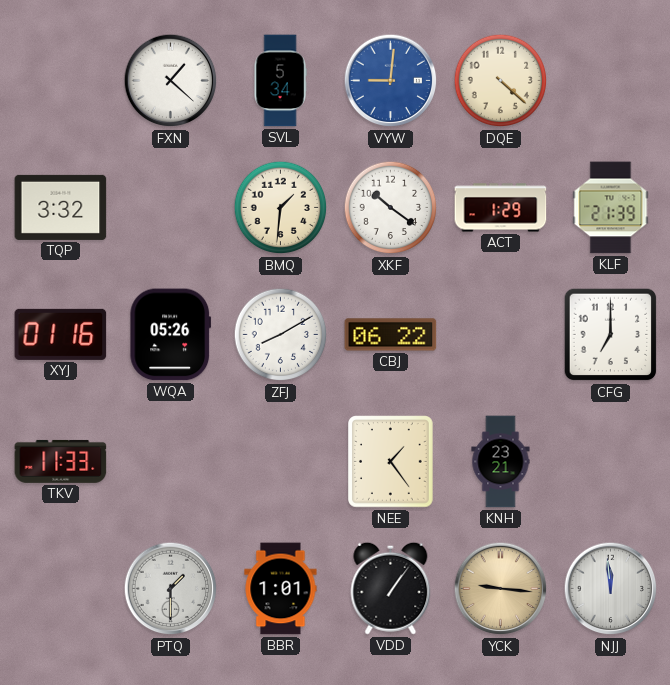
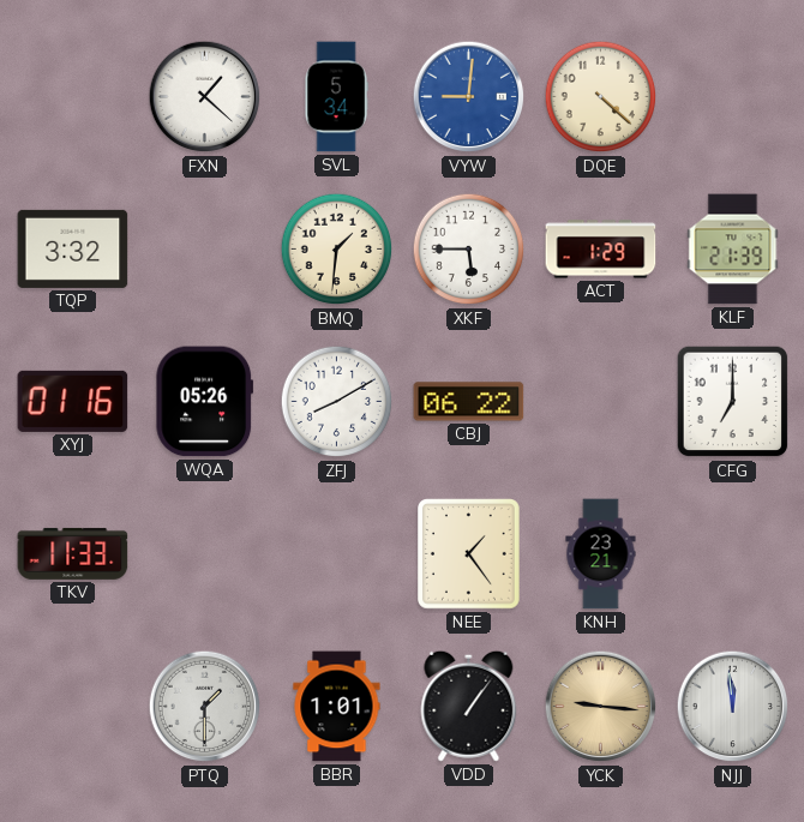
XKF: 10:21 -> 5:45 (469, 250)
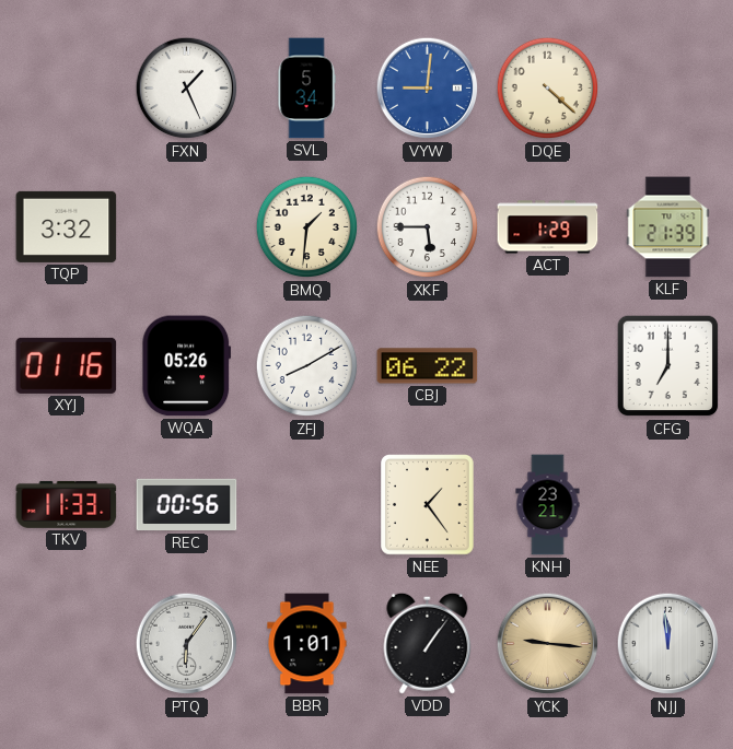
FXN: 1:22 -> 1:26 (187, 89)
REC: none -> 00:56 (187, 505)
PTQ: 1:30 -> 6:06 (187, 644)
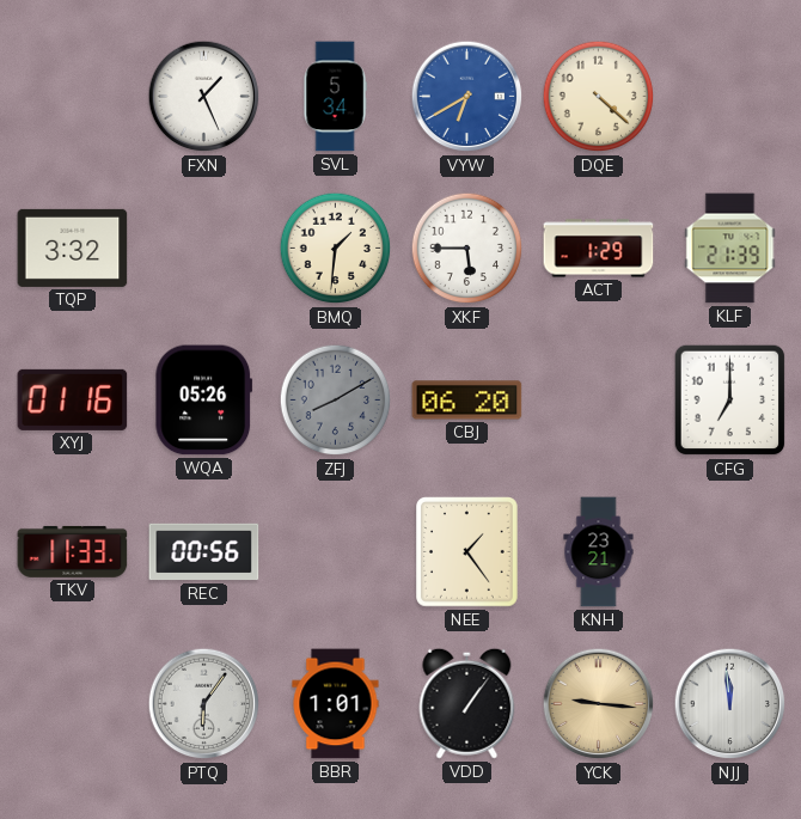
VYW: 9:01 -> 6:40 (467, 97)
ZFJ dial: white -> grey (336, 401)
CBJ: 06:22 -> 06:20 (467, 401)
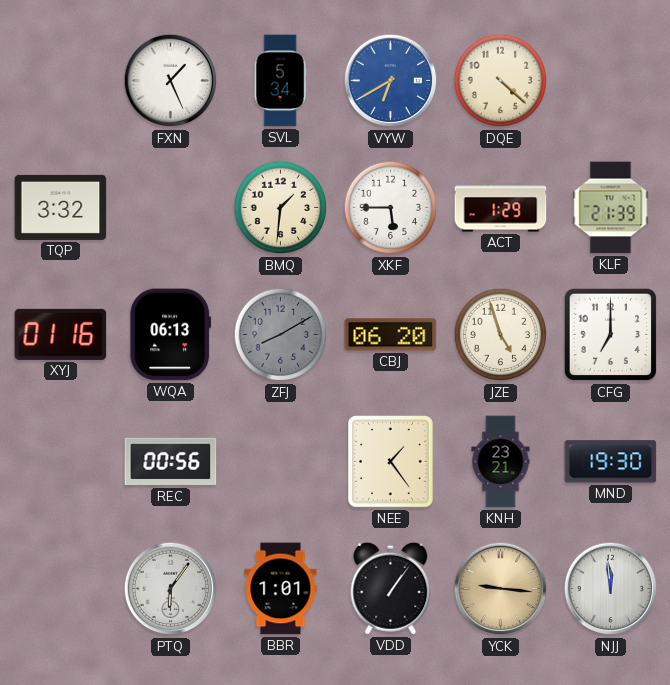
WQA: 05:26 -> 06:13 (171, 335)
JZE: none -> 4:57 (501, 335)
TKV: 11:33 -> none (73, 551)
MND: none -> 19:30 (611, 462)
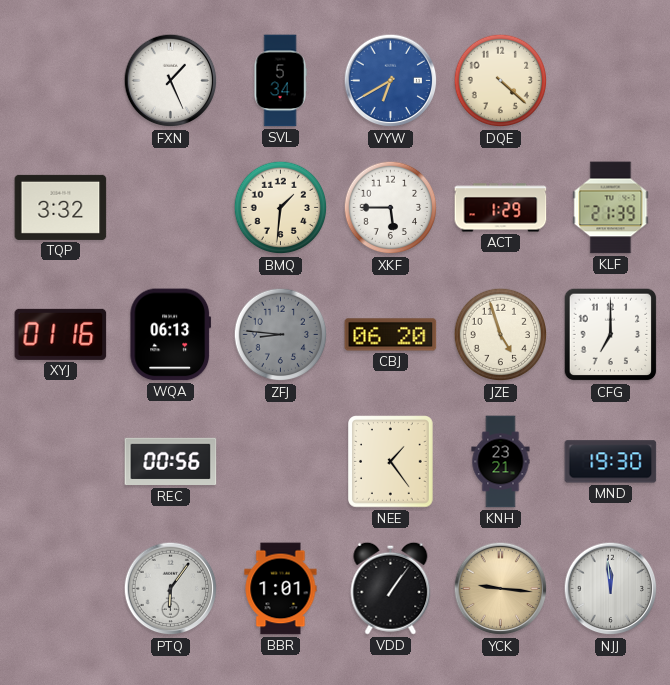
ZFJ: 8:10 -> 8:46 (281, 335)
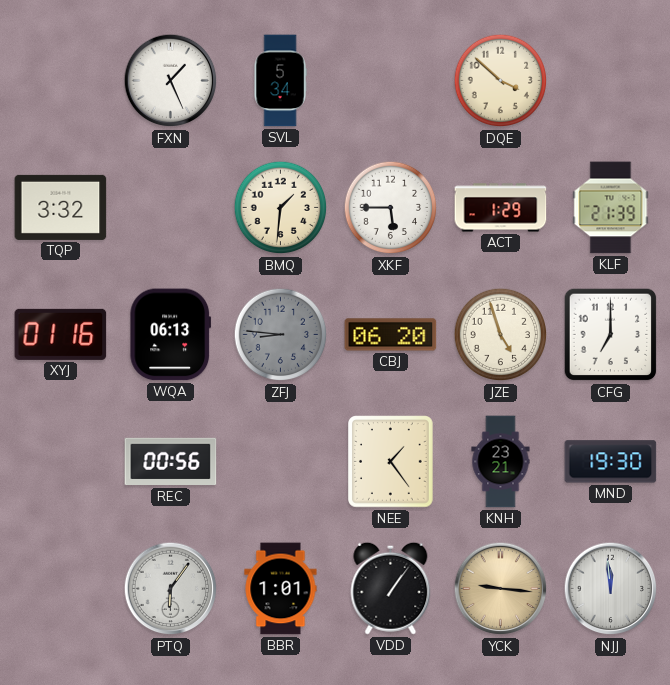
VYW: 6:40 -> none (391, 81)
DQE: 4:22 -> 3:52 (501, 81)
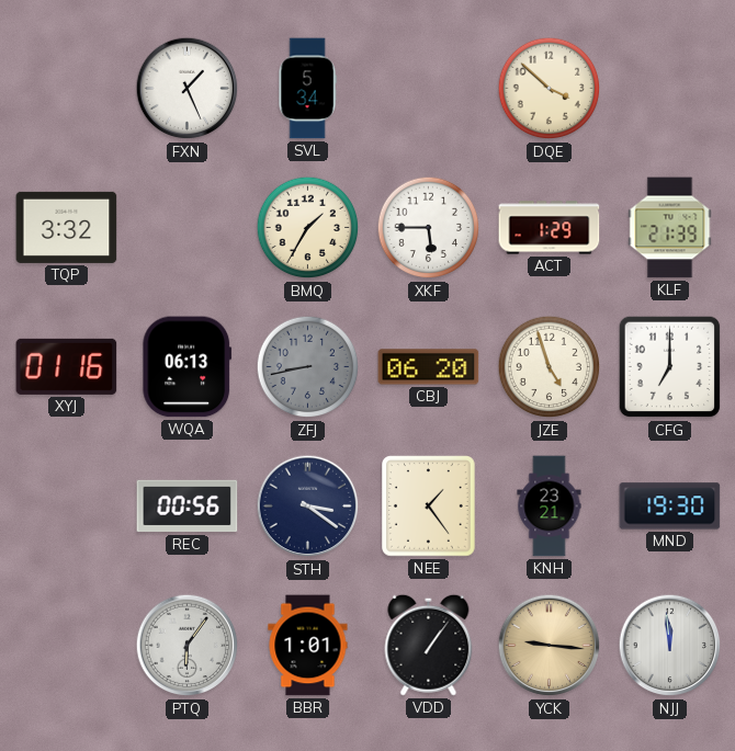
BMQ: 1:31 -> 1:35 (308, 228)
ZFJ: 8:46 -> 8:43 (308, 367)
STH: none -> 3:21 (308, 507)
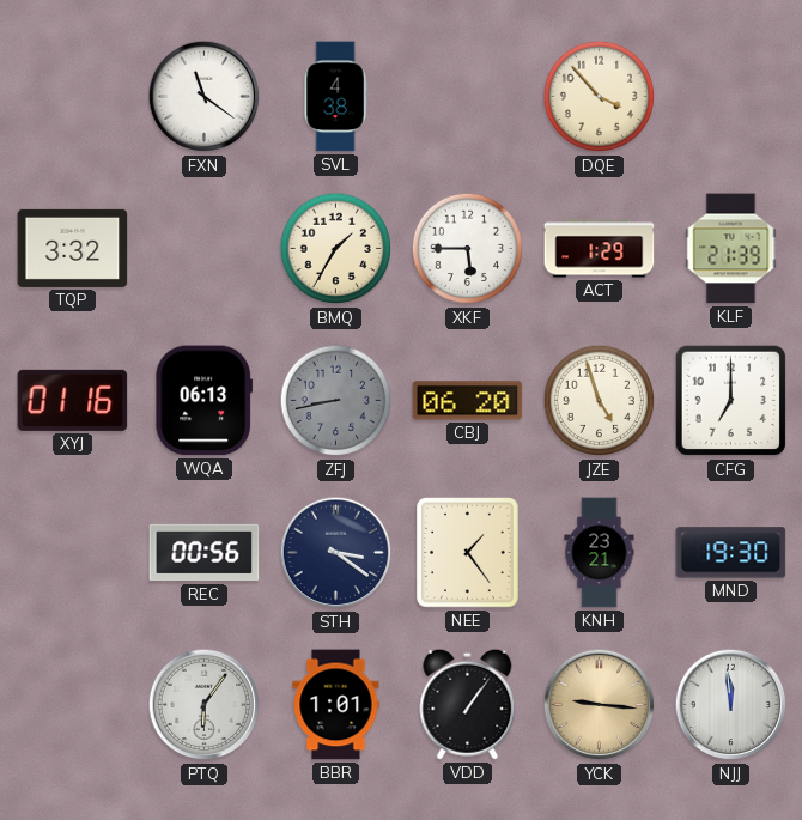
FXN: 1:26 -> 11:21 (205, 97)
SVL: 5:34 -> 4:38 (335, 97)
DQE: 3:52 -> 3:53 (600, 97)
